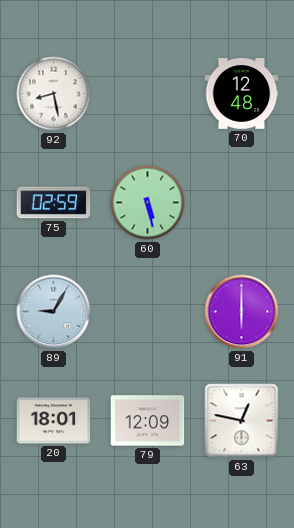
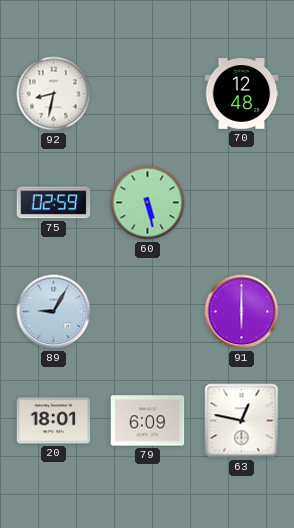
92: 8:28 -> 8:32 (54, 94)
79: 12:09 -> 6:09 (148, 421)
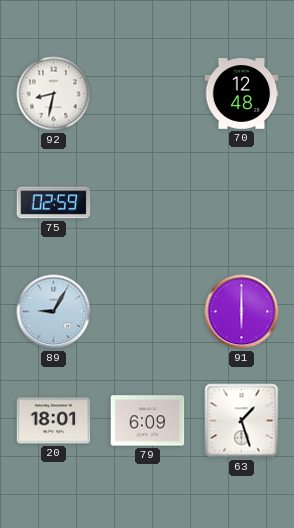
60: 5:28 -> none (148, 203)
63: 12:47 -> 1:27 (242, 421)
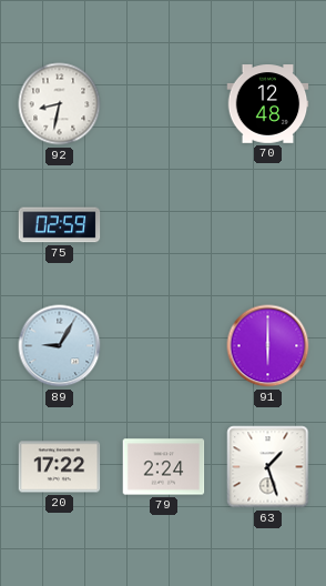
20: 18:01 -> 17:22 (60, 467)
79: 6:09 -> 2:24 (164, 467)
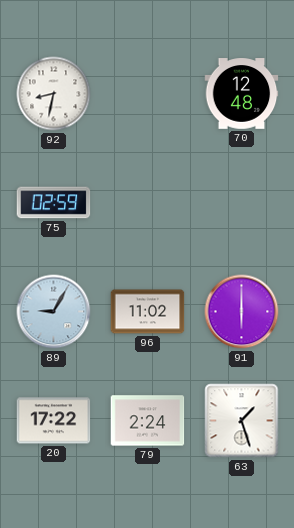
96: none -> 11:02 (148, 312)
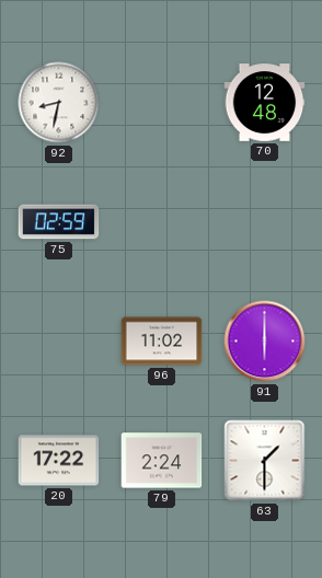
89: 9:05 -> none (54, 312)
63: 1:27 -> 1:30 (265, 461)
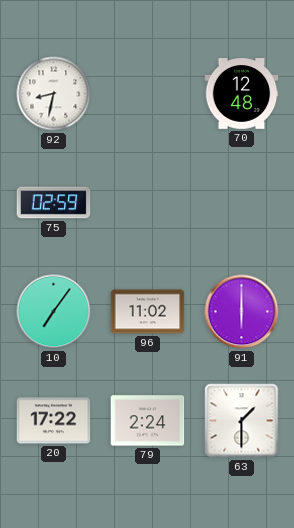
10: none -> 7:06 (54, 312)
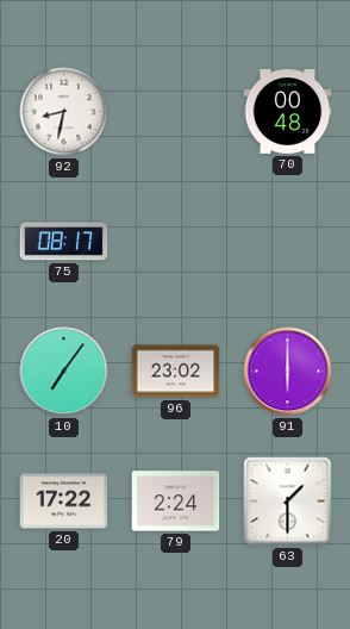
70: 12:48 -> 00:48 (288, 112)
75: 02:59 -> 08:17 (64, 242)
96: 11:02 -> 23:02 (176, 372)
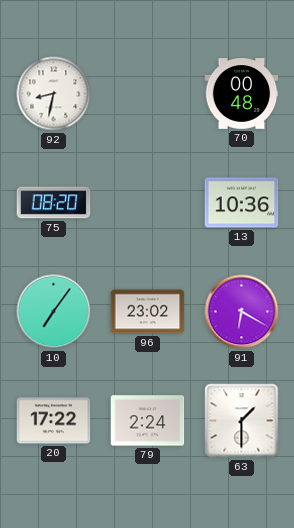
75: 08:17 -> 08:20 (54, 203)
13: none -> 10:36 (242, 203)
91: 6:00 -> 6:20 (242, 312)
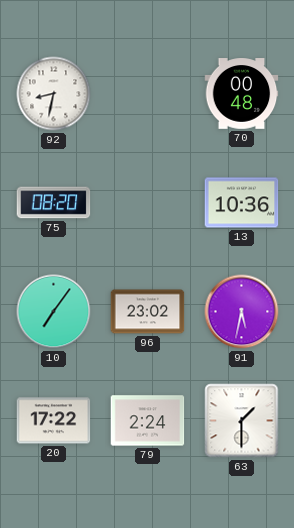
91: 6:20 -> 5:32 (242, 312)
